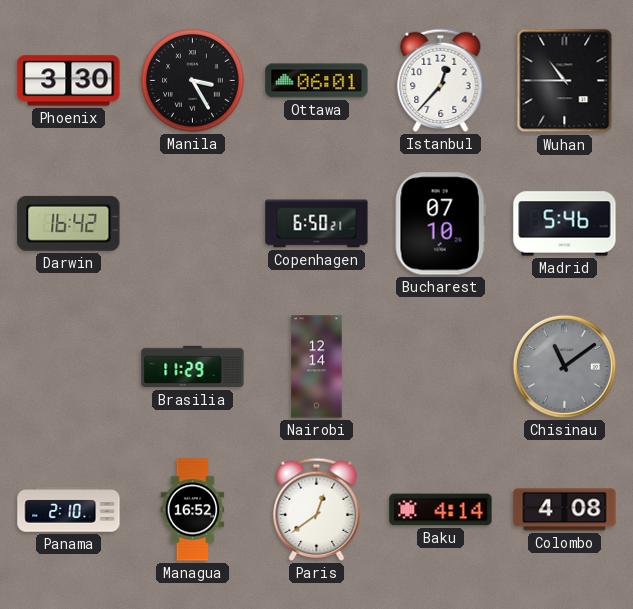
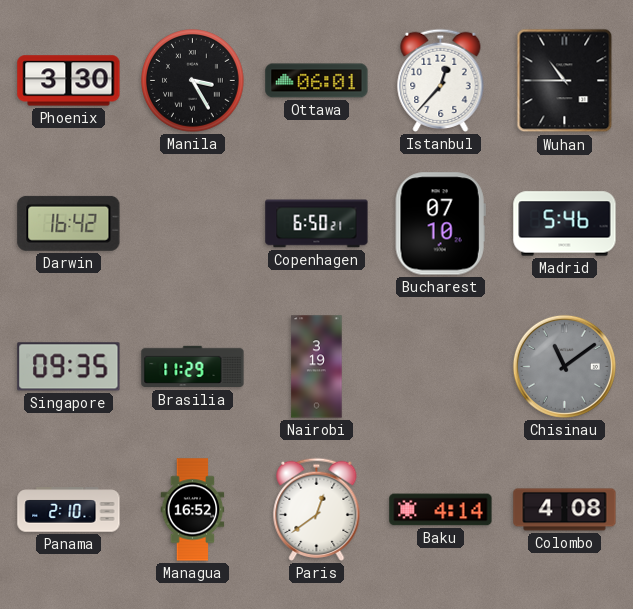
Singapore: none -> 09:35 (69, 367)
Nairobi: 12:14 -> 3:19 (317, 367)
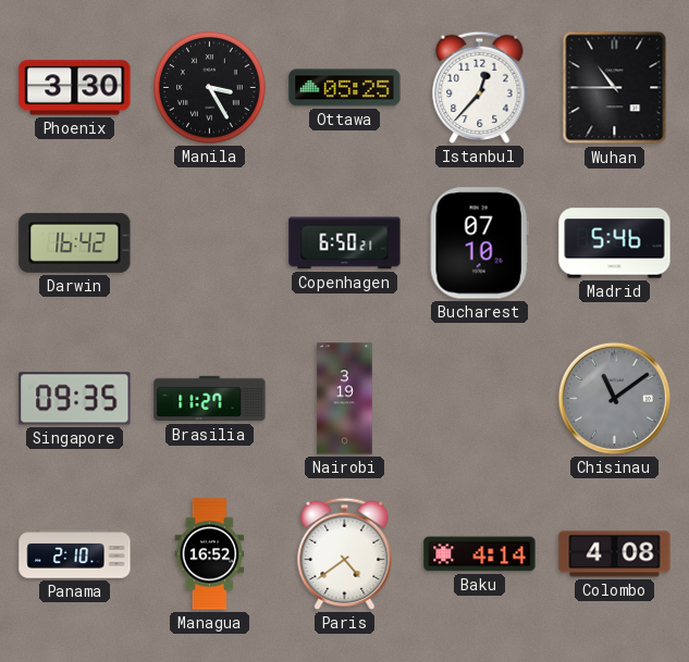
Ottawa: 06:01 -> 05:25 (345, 88)
Brasilia: 11:29 -> 11:27 (210, 399)
Paris: 12:39 -> 4:39 (345, 553)
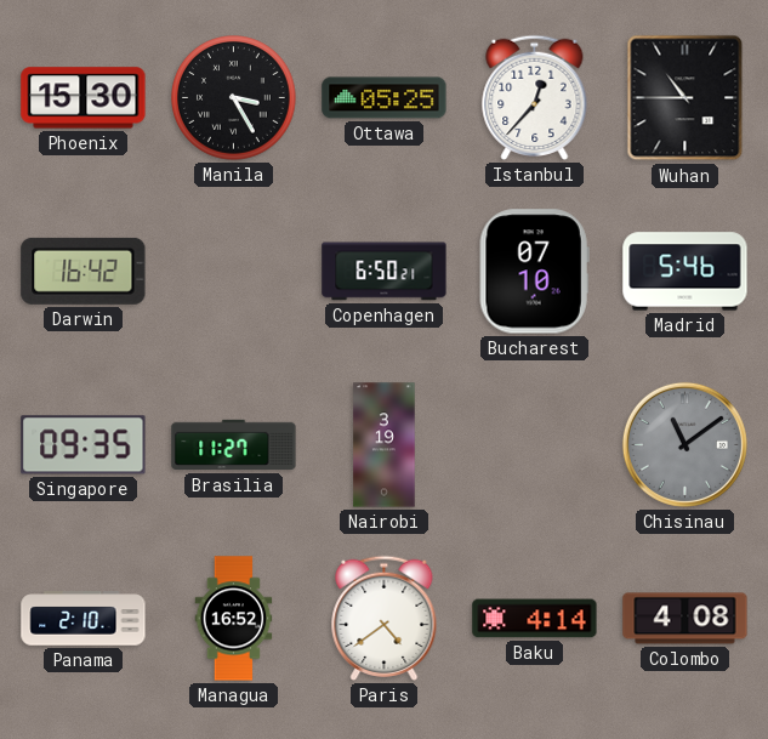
Phoenix: 3:30 -> 15:30 (84, 98)
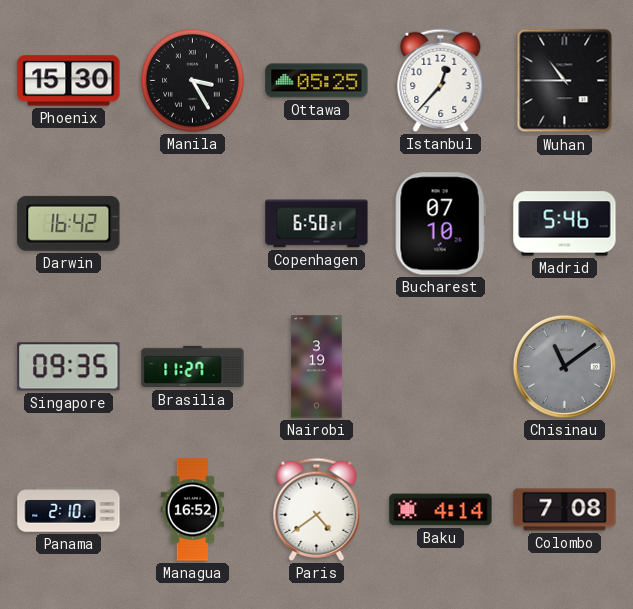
Colombo: 4:08 -> 7:08 (565, 510)
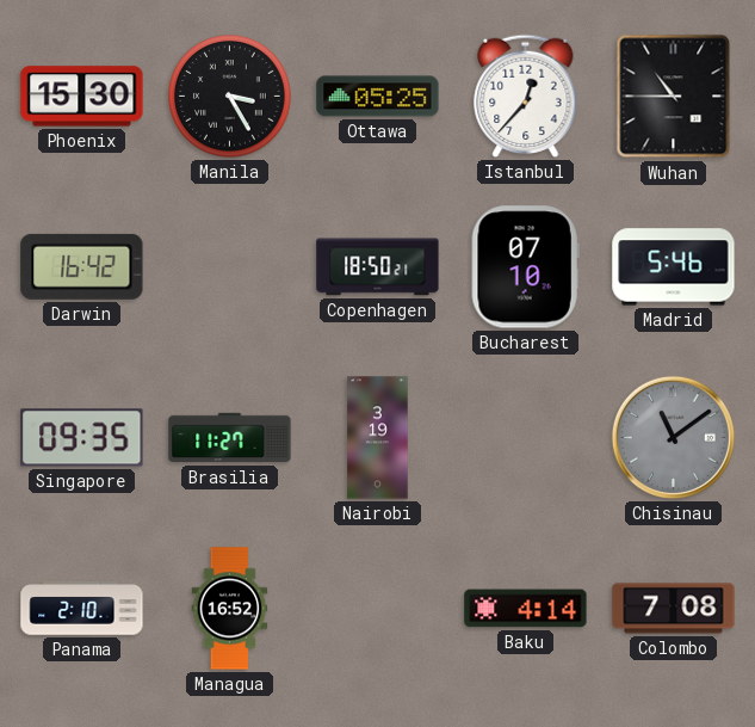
Copenhagen: 6:50 -> 18:50 (378, 267)
Paris: 4:39 -> none (317, 509)
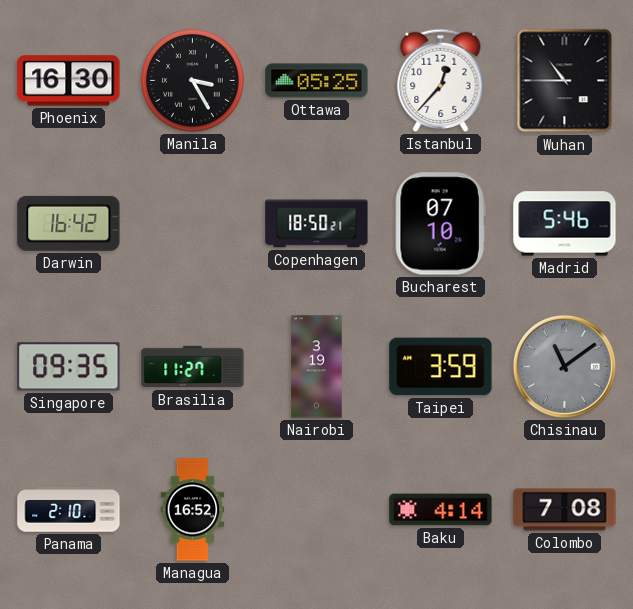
Phoenix: 15:30 -> 16:30 (69, 81)
Taipei: none -> 3:59 (441, 367)
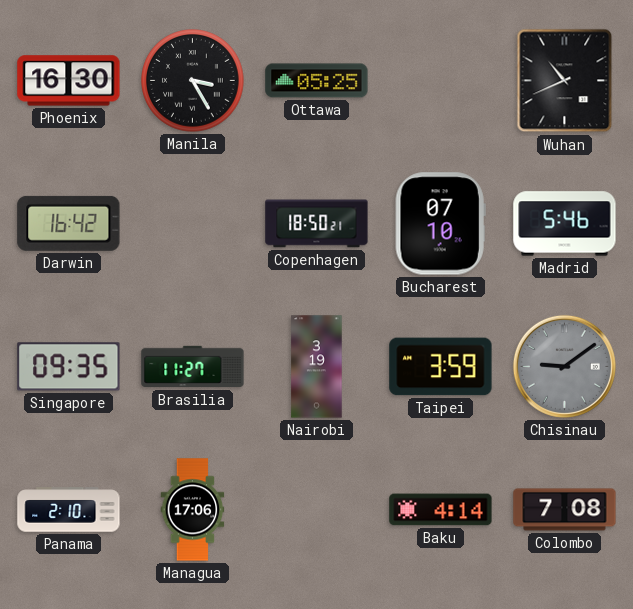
Istanbul: 12:37 -> none (441, 80)
Wuhan: 10:45 -> 10:41 (565, 81)
Chisinau: 11:09 -> 9:09 (564, 366)
Managua: 16:52 -> 17:06 (193, 510)
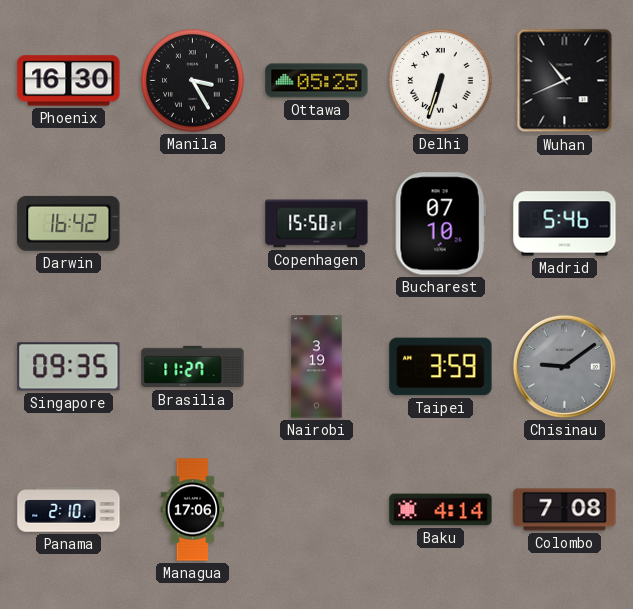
Delhi: none -> 6:33 (441, 81)
Copenhagen: 18:50 -> 15:50 (317, 224)
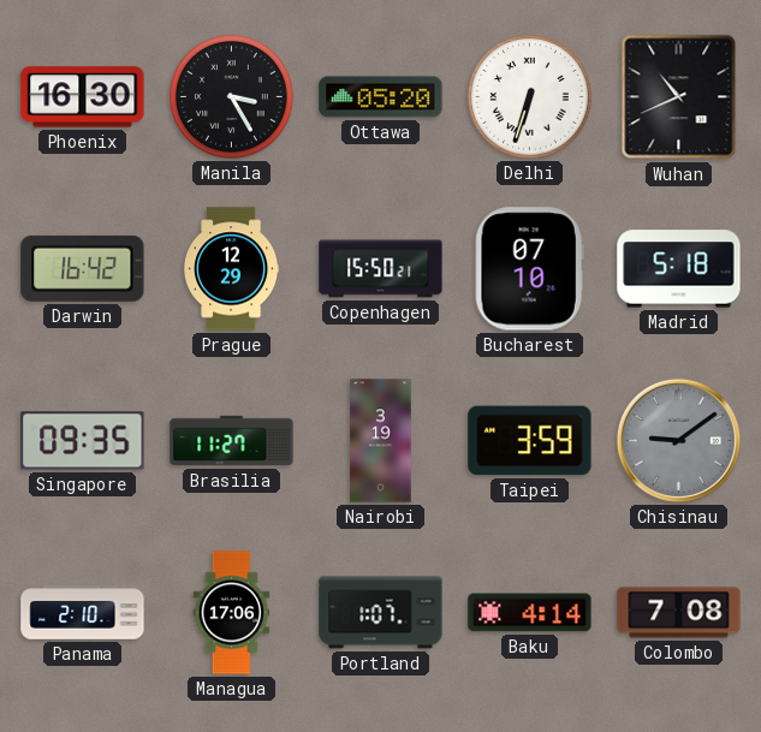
Ottawa: 05:25 -> 05:20 (381, 97)
Prague: none -> 12:29 (231, 269)
Madrid: 5:46 -> 5:18 (679, 269)
Portland: none -> 1:07 (381, 613)
